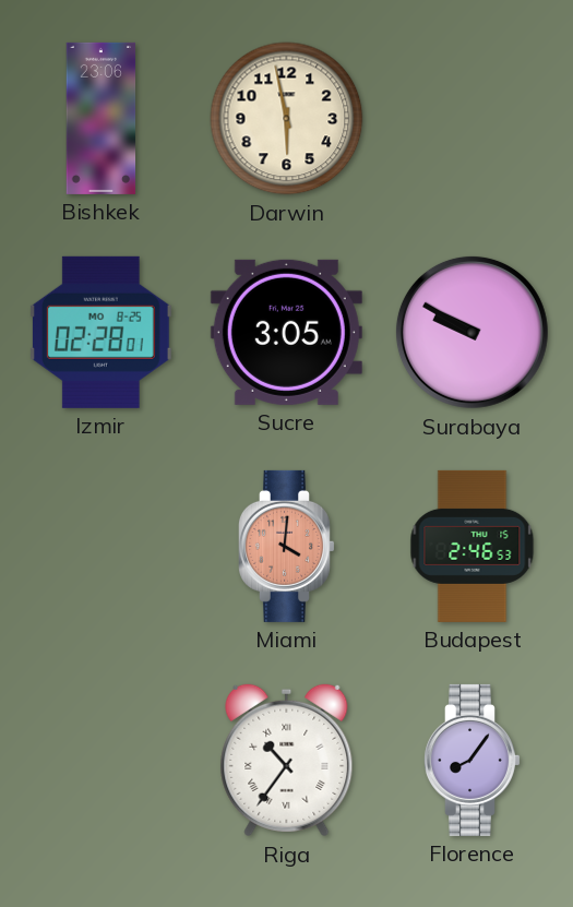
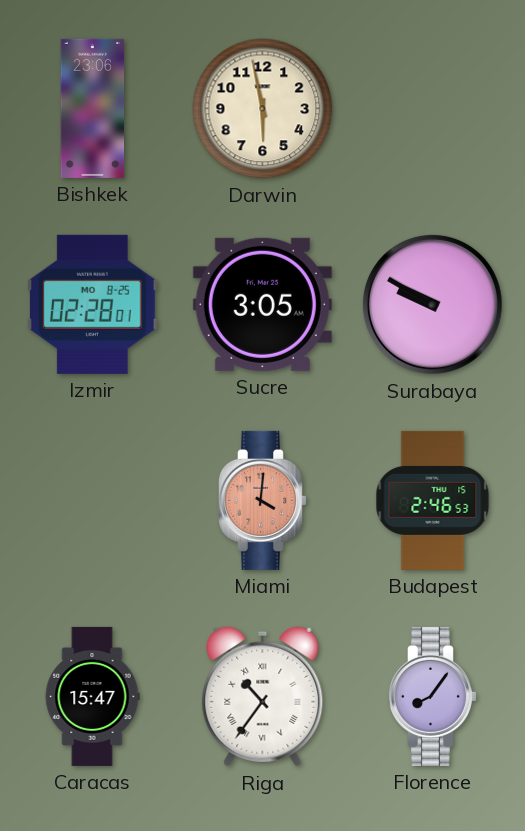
Caracas: none -> 15:47 (92, 696)
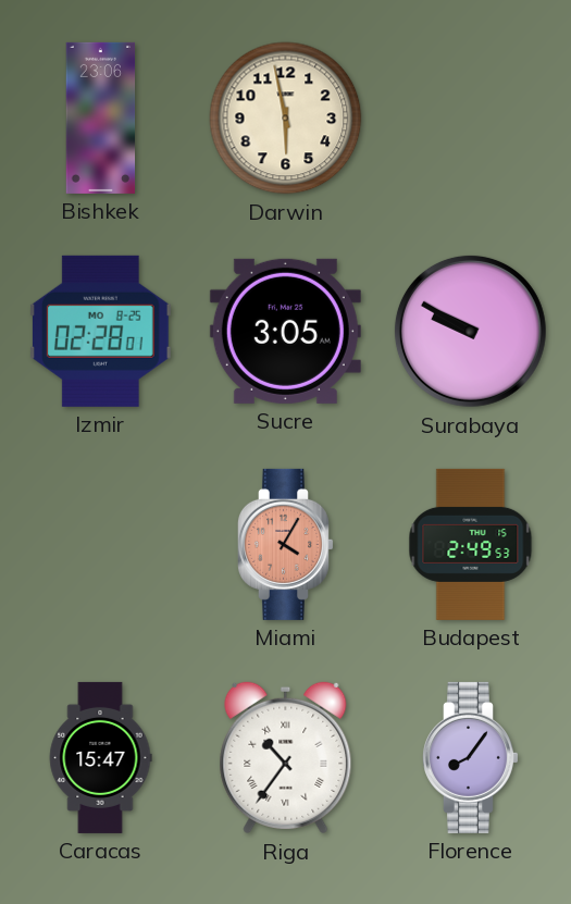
Miami: 4:01 -> 4:05 (285, 544)
Budapest: 2:46 -> 2:49 (471, 544)
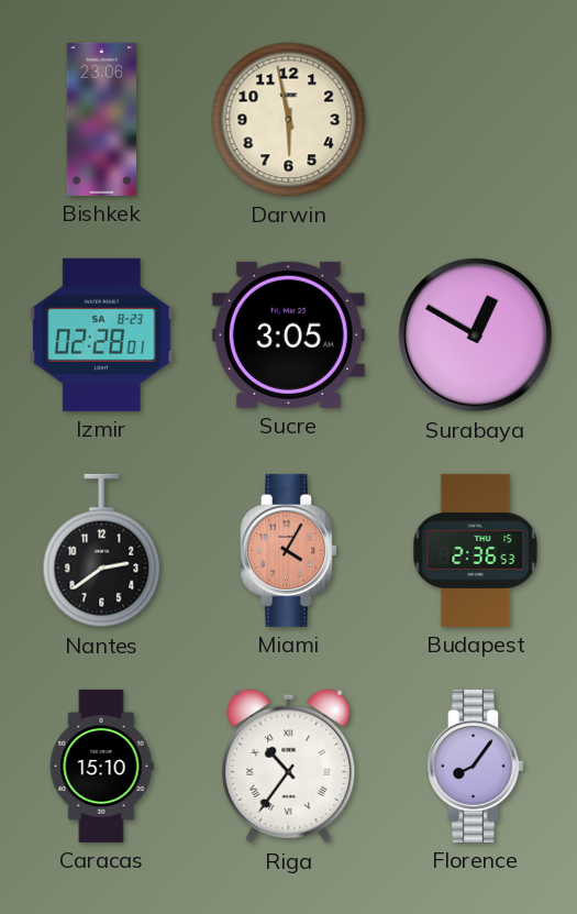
Izmir date: MO 8-25 -> SA 8-23 (101, 334)
Surabaya: 9:50 -> 12:50 (475, 334)
Nantes: none -> 2:39 (102, 551)
Budapest: 2:49 -> 2:36 (476, 550)
Caracas: 15:47 -> 15:10 (101, 766)
